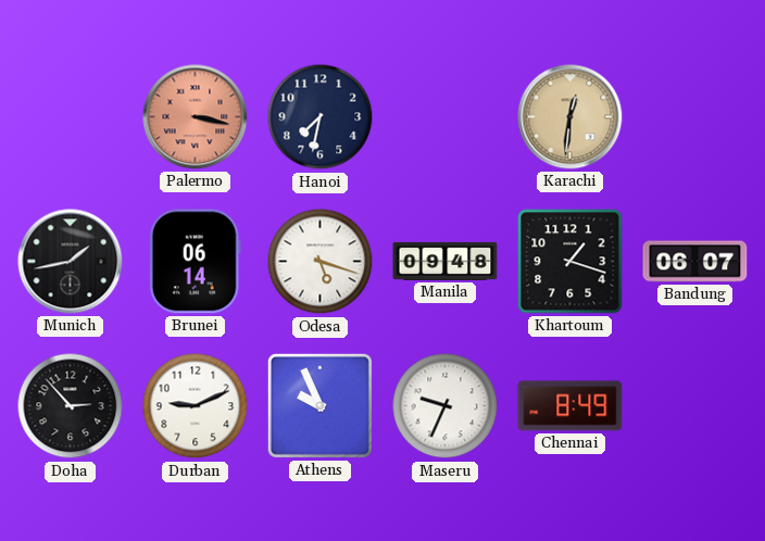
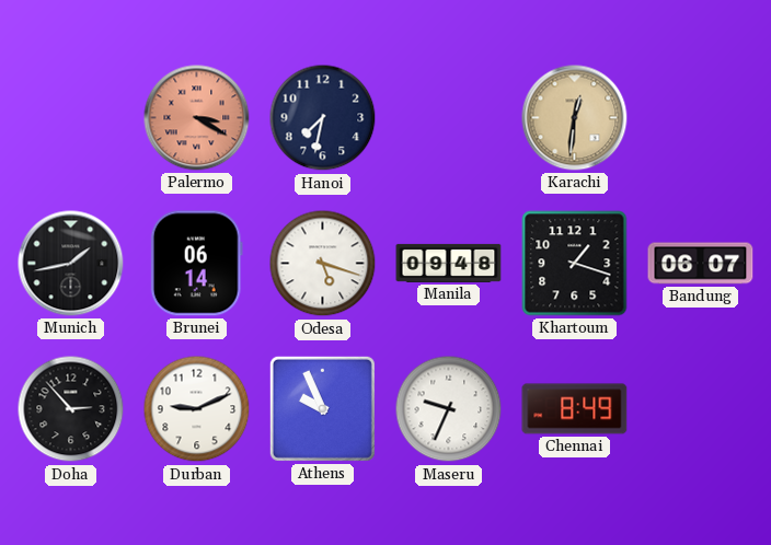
Palermo: 3:17 -> 3:20 (197, 118)
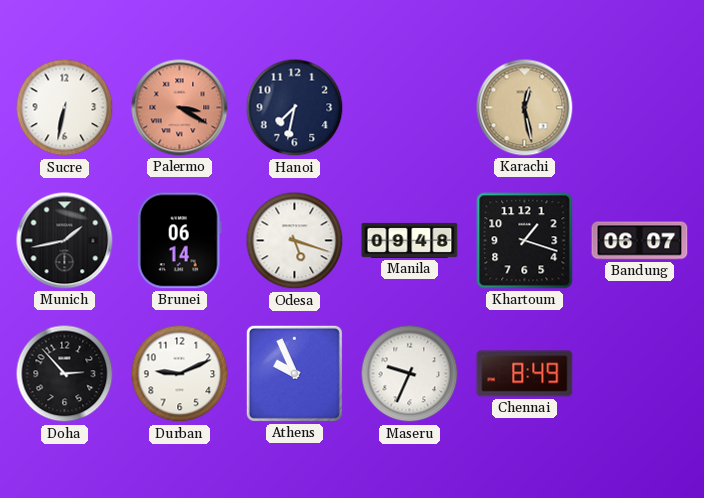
Sucre: none -> 6:32 (65, 108)
Karachi: 12:31 -> 12:28 (525, 108)
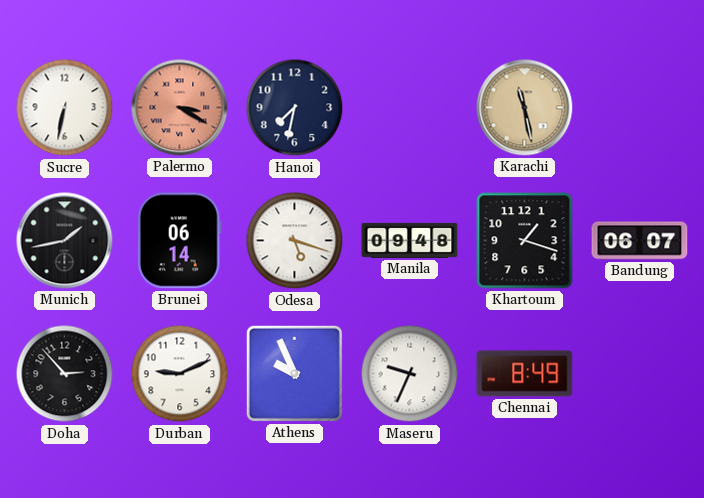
Karachi: 12:28 -> 11:28 (525, 108)
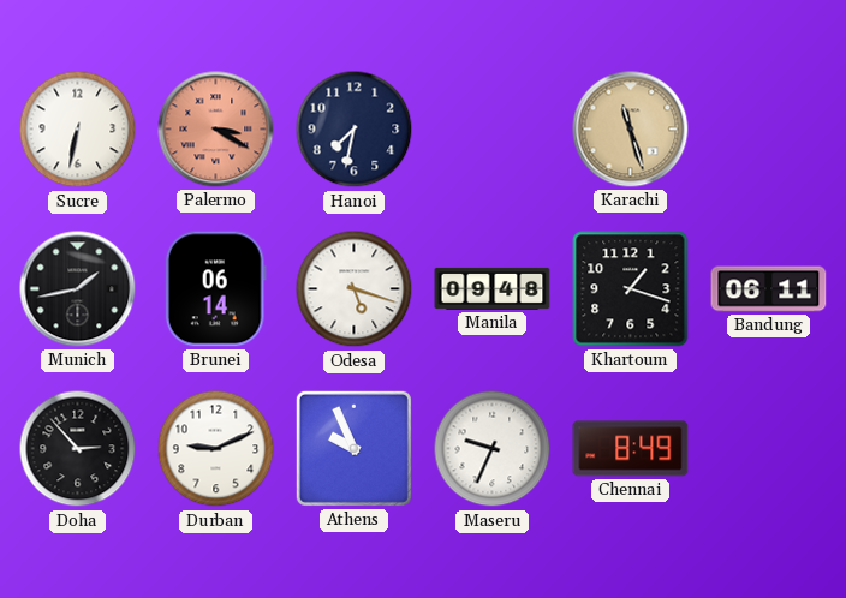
Karachi: 11:28 -> 11:27 (631, 130)
Bandung: 06:07 -> 06:11 (769, 289)
